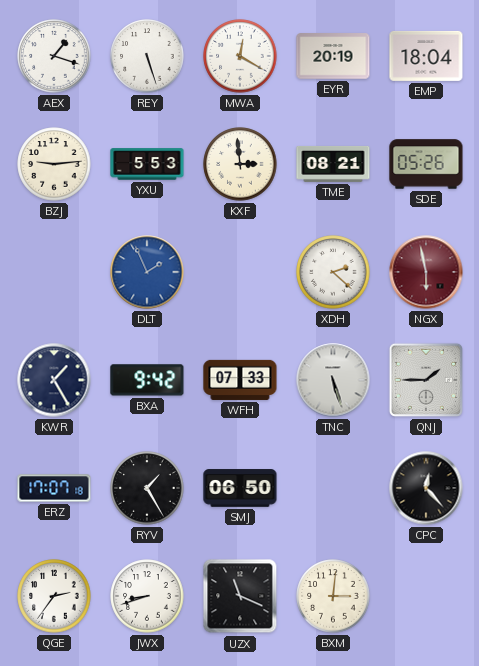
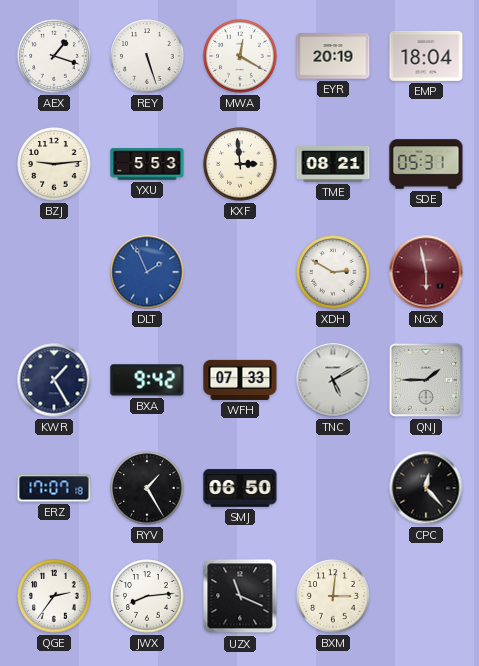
SDE: 05:26 -> 05:31 (426, 164)
XDH: 2:22 -> 2:50 (333, 272)
TNC: 5:27 -> 5:10 (333, 380)
JWX: 8:42 -> 8:14 (147, 596)
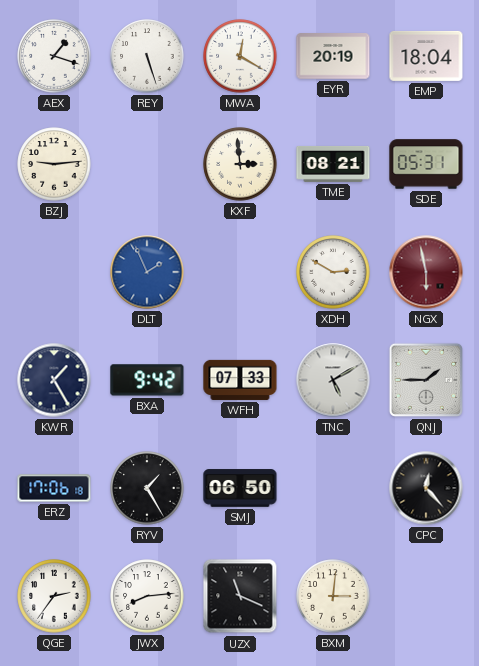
YXU: 5:53 -> none (147, 164)
ERZ: 17:07 -> 17:06 (54, 488)
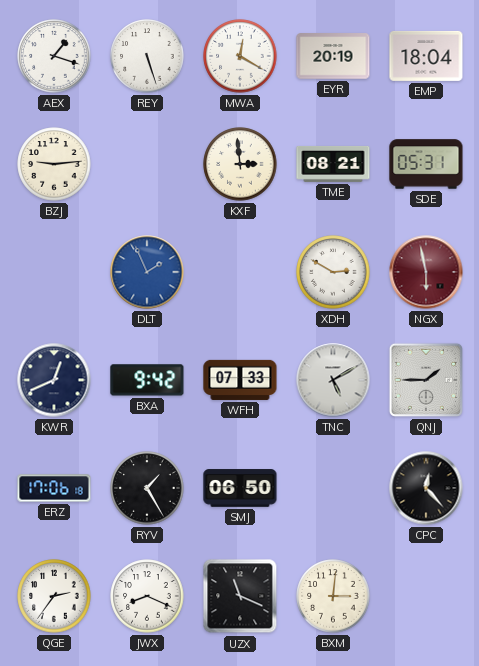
KWR: 1:25 -> 12:41 (54, 380)
JWX: 8:14 -> 8:19 (147, 596)
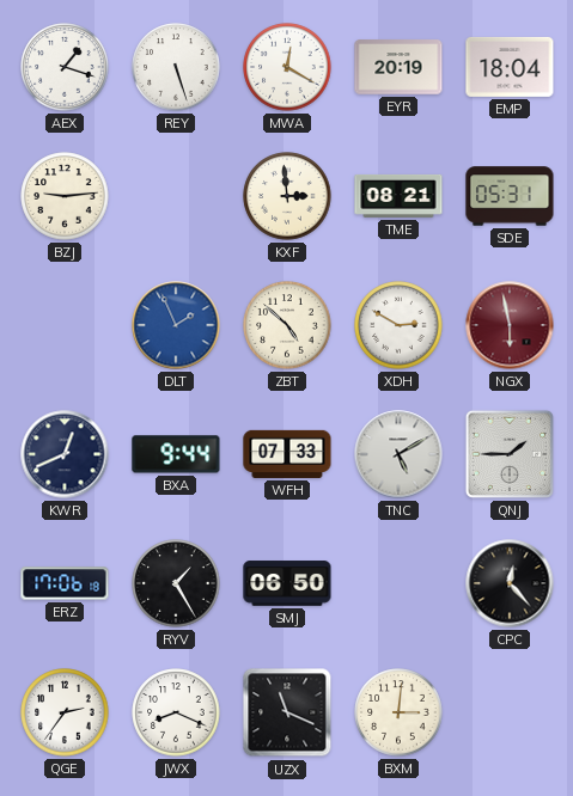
ZBT: none -> 4:52 (287, 325)
BXA: 9:42 -> 9:44 (176, 454)
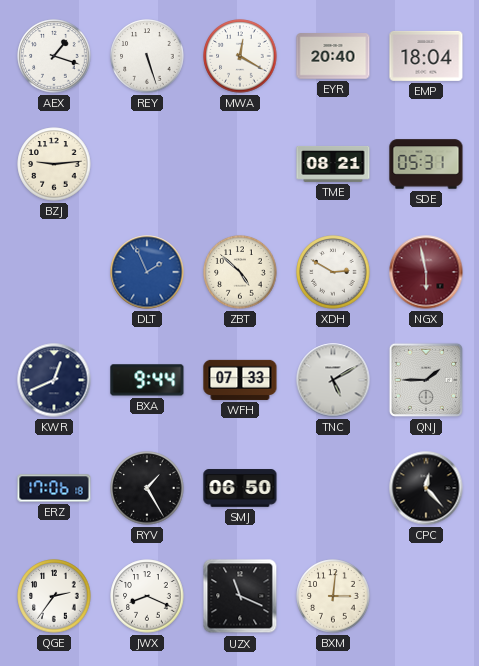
EYR: 20:19 -> 20:40 (333, 56)
KXF: 2:59 -> none (287, 196)
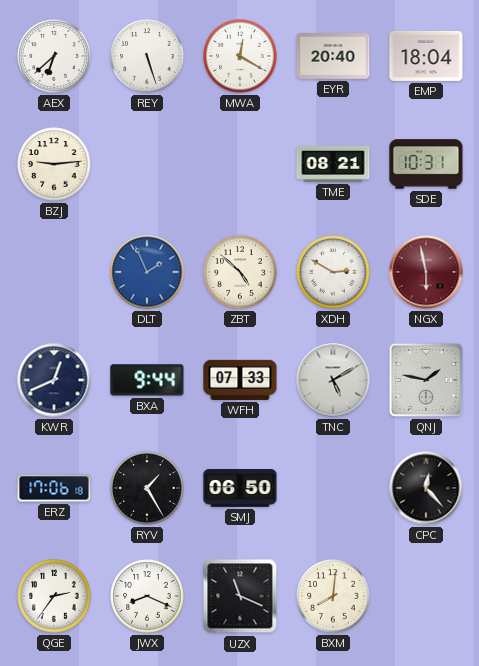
AEX: 1:18 -> 6:38 (54, 56)
SDE: 05:31 -> 10:31 (426, 164)
QNJ: 1:45 -> 1:47 (426, 380)
BXM: 3:01 -> 8:01 (333, 596)
